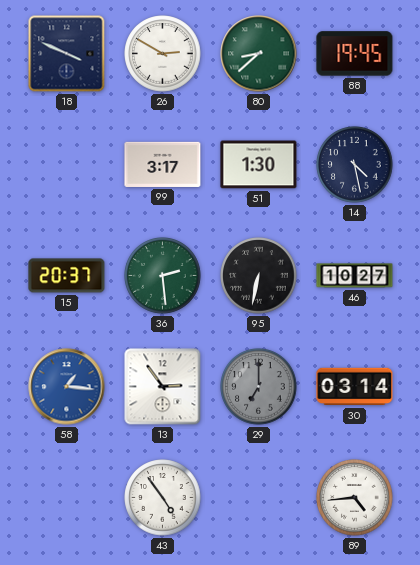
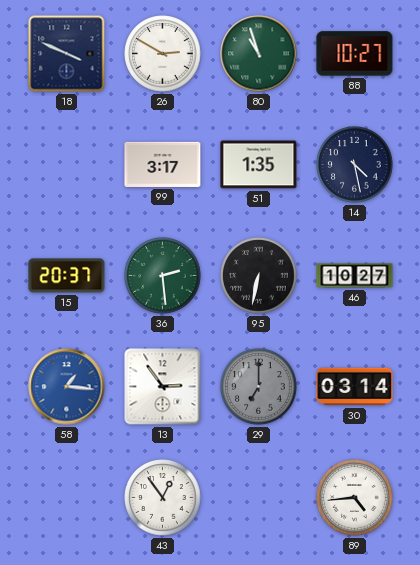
80: 8:38 -> 10:57 (259, 54)
88: 19:45 -> 10:27 (355, 54)
51: 1:30 -> 1:35 (259, 165)
43: 4:54 -> 12:54 (163, 498)
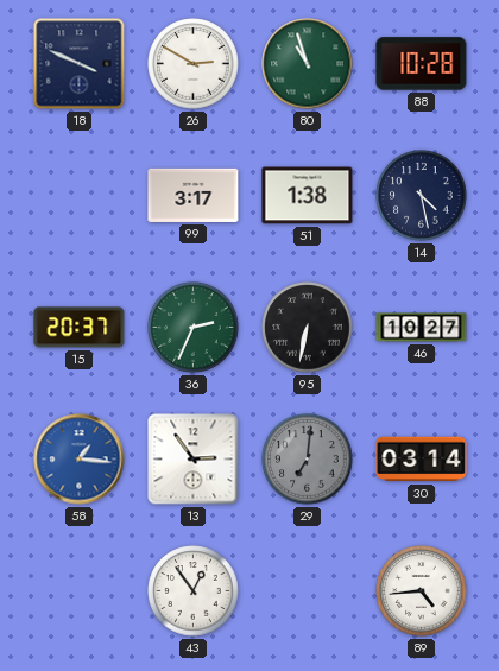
88: 10:27 -> 10:28 (422, 64)
51: 1:35 -> 1:38 (308, 196)
36: 2:29 -> 2:34 (194, 328)
29: 7:00 -> 7:01 (308, 460)
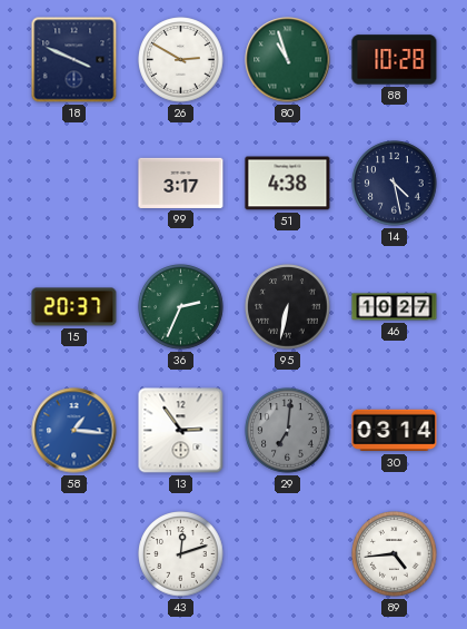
51: 1:38 -> 4:38 (288, 184)
43: 12:54 -> 12:12 (181, 554)
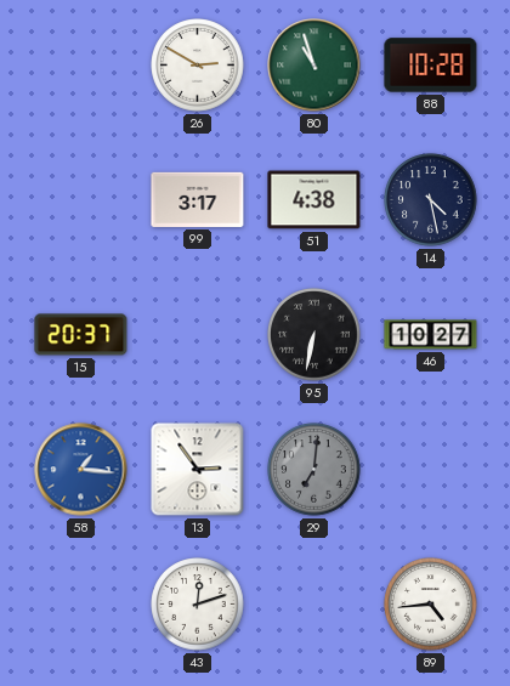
18: 3:49 -> none (74, 60)
36: 2:34 -> none (181, 307)
30: 03:14 -> none (395, 431)
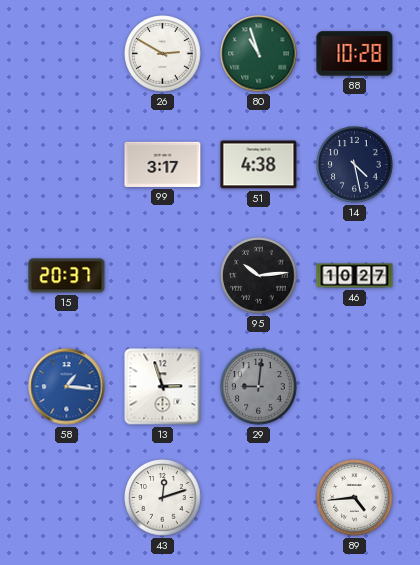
95: 6:32 -> 10:14 (259, 276)
13: 2:54 -> 2:57 (163, 387)
29: 7:01 -> 9:01 (259, 387)
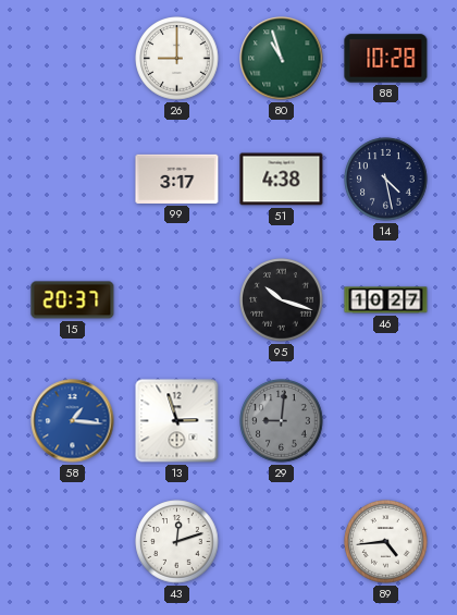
26: 2:50 -> 9:00 (177, 59)
95: 10:14 -> 10:18 (282, 300)
